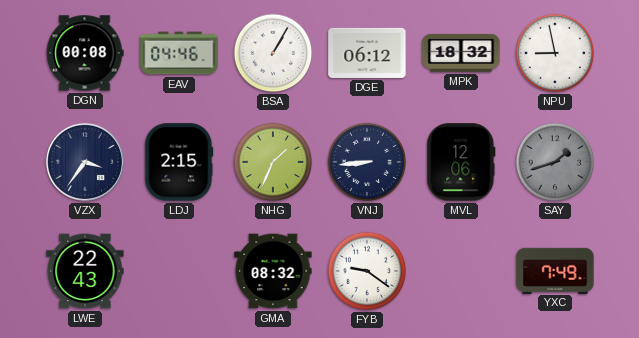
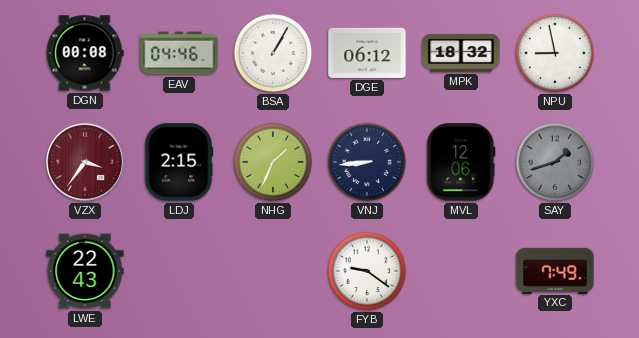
VZX dial: navy -> burgundy (85, 162)
GMA: 08:32 -> none (273, 271)
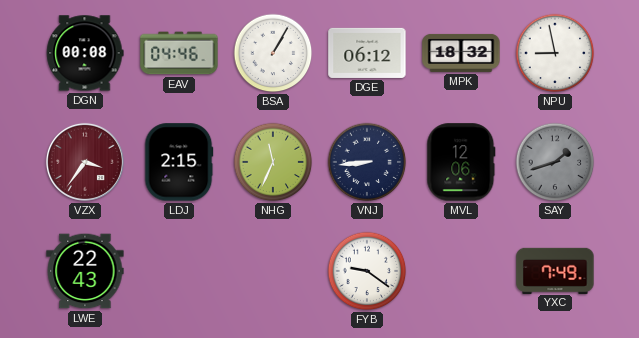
NHG: 1:34 -> 11:34 (273, 162)
